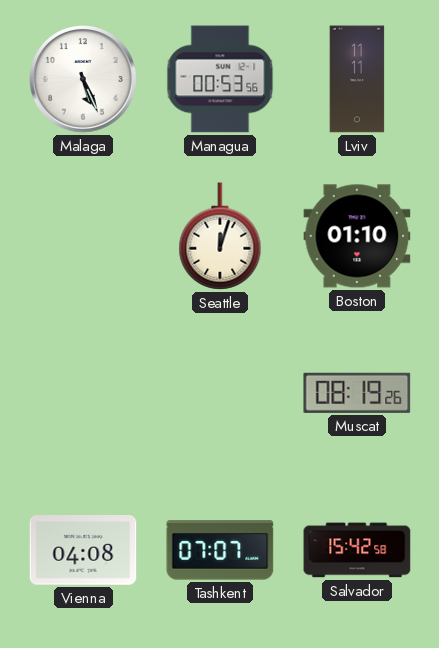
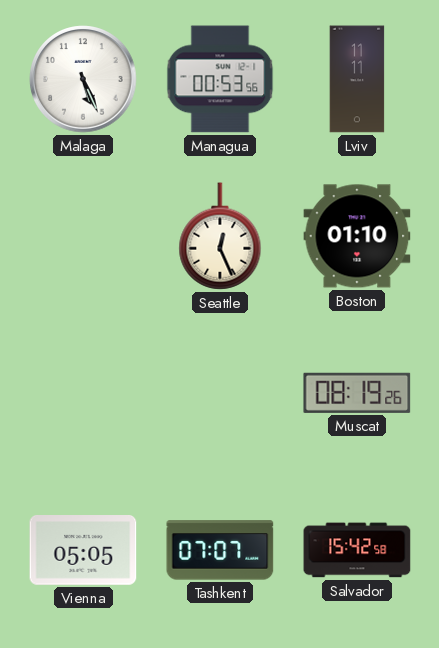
Seattle: 12:03 -> 12:26 (220, 236)
Vienna: 04:08 -> 05:05 (83, 551)
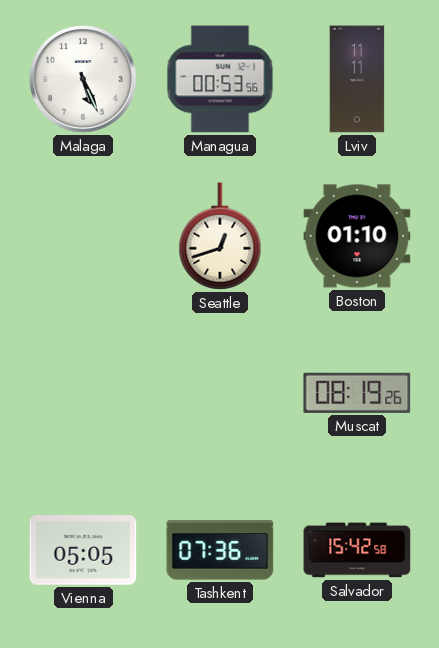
Seattle: 12:26 -> 12:42 (220, 236)
Tashkent: 07:07 -> 07:36 (220, 550)
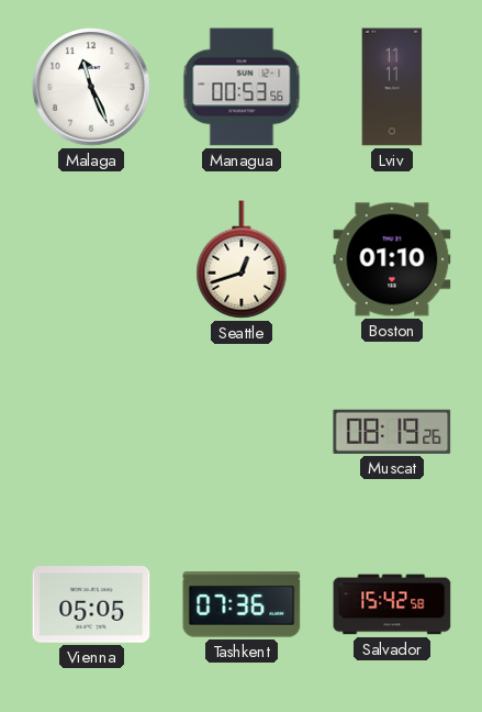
Malaga: 5:26 -> 11:26 (91, 87)
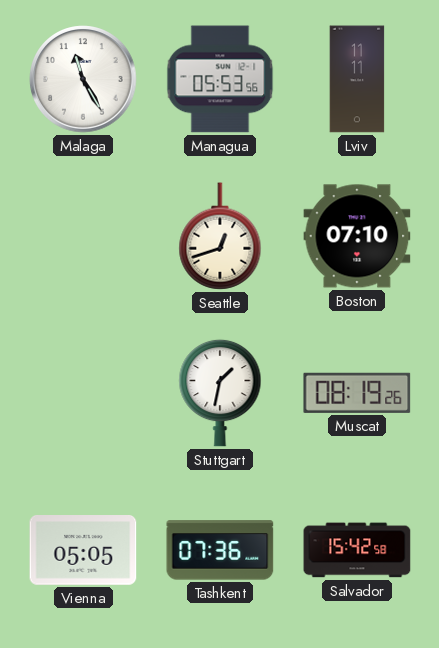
Malaga: 11:26 -> 11:25 (83, 79)
Managua: 00:53 -> 05:53 (220, 79)
Boston: 01:10 -> 07:10 (357, 236)
Stuttgart: none -> 1:32 (220, 393)
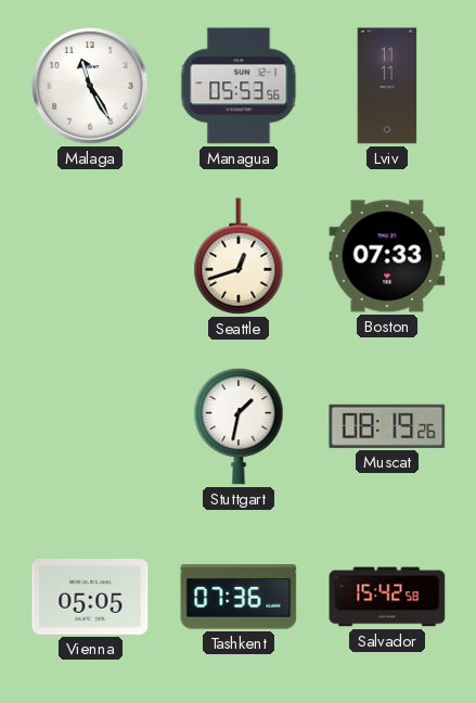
Boston: 07:10 -> 07:33 (387, 256)
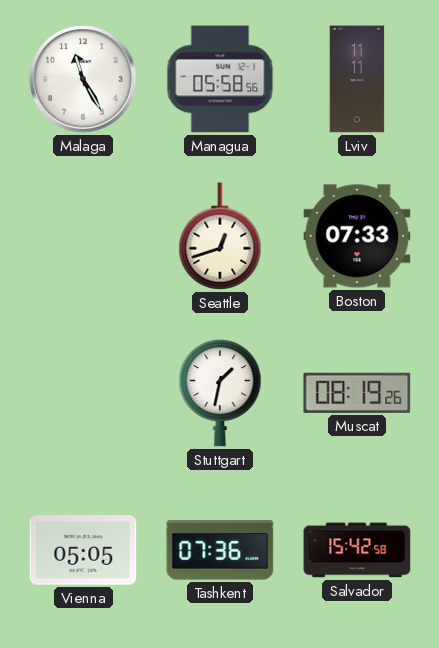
Managua: 05:53 -> 05:58 (220, 79)
